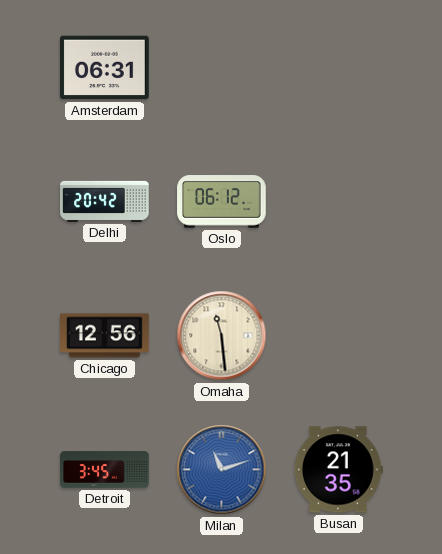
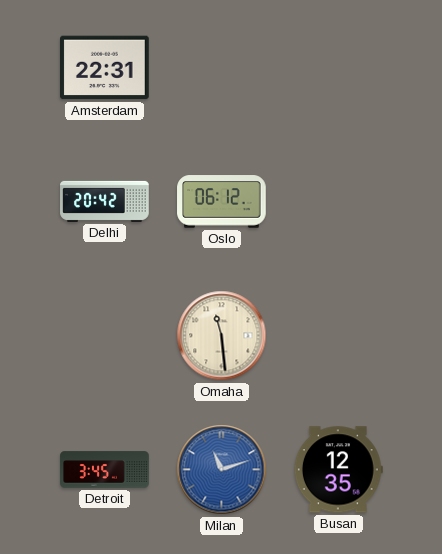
Amsterdam: 06:31 -> 22:31 (105, 68)
Chicago: 12:56 -> none (105, 336)
Busan: 21:35 -> 12:35 (338, 470)
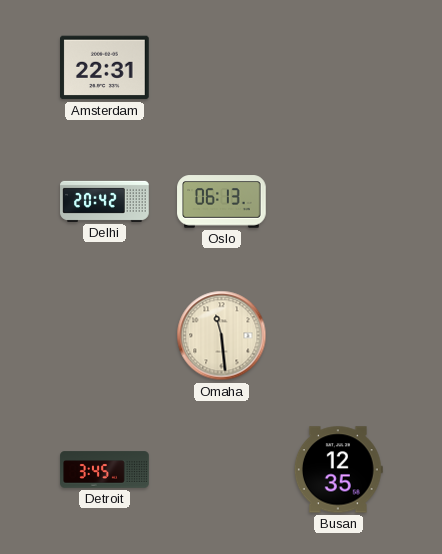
Oslo: 06:12 -> 06:13 (222, 202)
Milan: 11:12 -> none (222, 470)
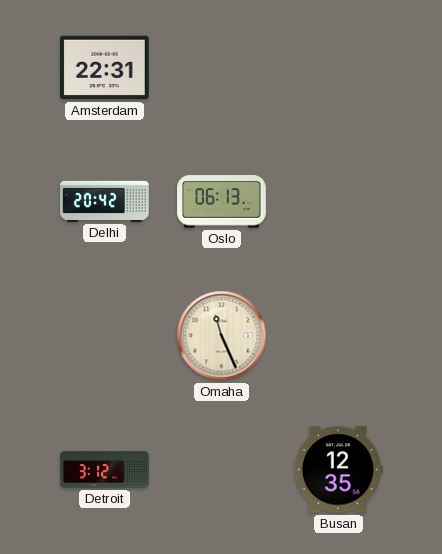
Omaha: 11:29 -> 11:26 (222, 336)
Detroit: 3:45 -> 3:12 (105, 470)
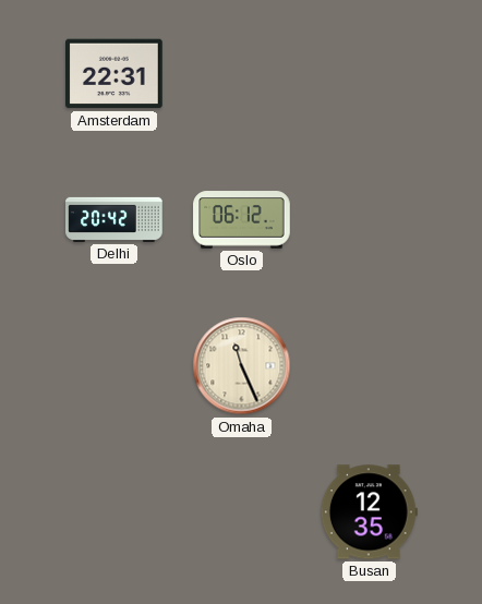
Oslo: 06:13 -> 06:12 (242, 220)
Detroit: 3:12 -> none (105, 470)
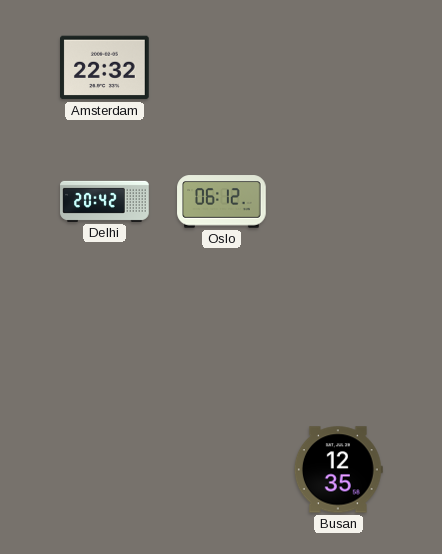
Amsterdam: 22:31 -> 22:32 (105, 68)
Omaha: 11:26 -> none (242, 366)
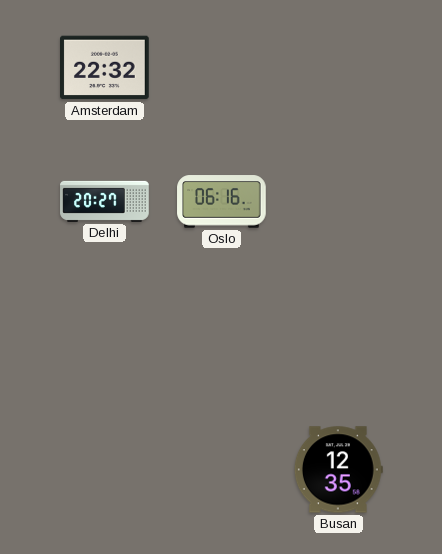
Delhi: 20:42 -> 20:27 (105, 201)
Oslo: 06:12 -> 06:16 (222, 202)
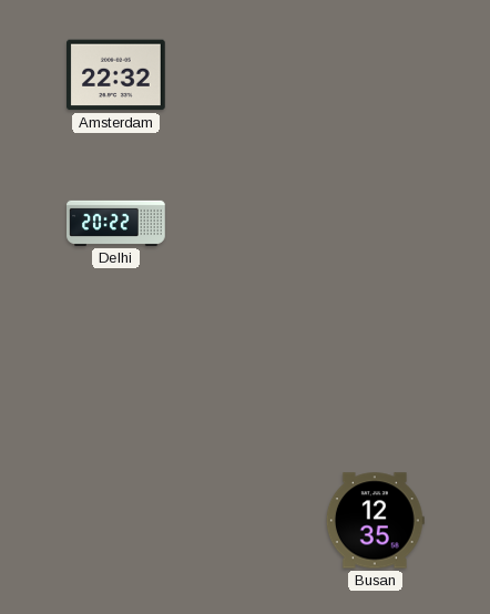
Delhi: 20:27 -> 20:22 (116, 223)
Oslo: 06:16 -> none (222, 202)
